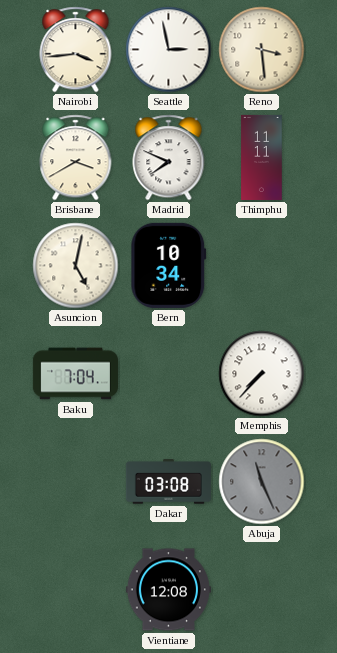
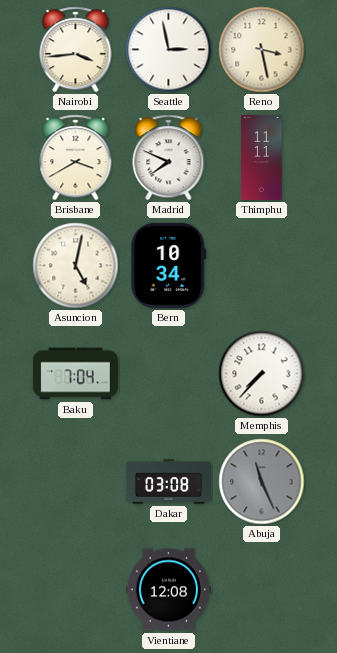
Reno: 3:29 -> 3:28 (262, 50)
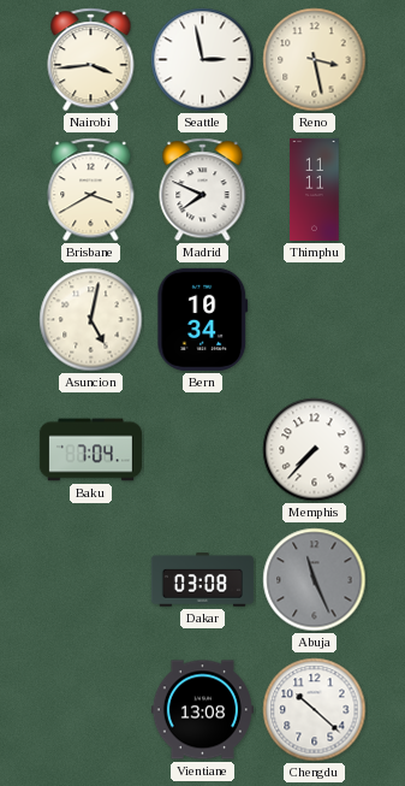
Vientiane: 12:08 -> 13:08 (202, 710)
Chengdu: none -> 10:22 (315, 710)
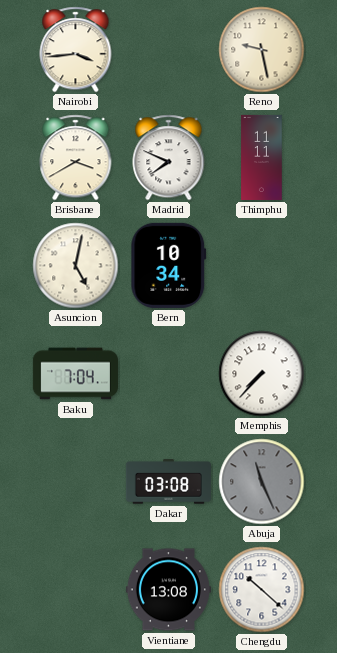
Seattle: 2:58 -> none (203, 60)
Reno: 3:28 -> 9:28 (262, 50)
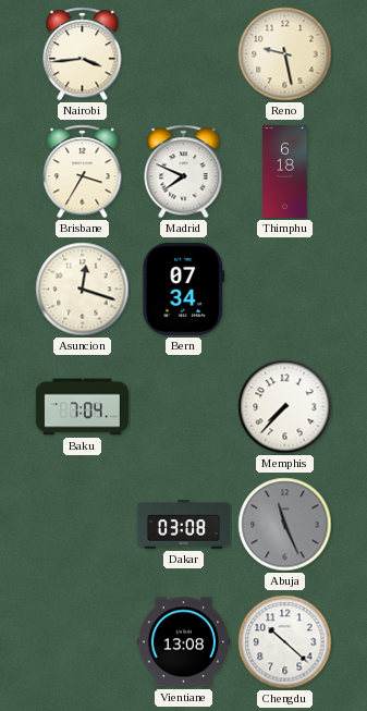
Brisbane: 3:40 -> 3:35 (83, 172)
Thimphu: 11:11 -> 6:18 (285, 171)
Asuncion: 5:02 -> 12:18 (83, 290)
Bern: 10:34 -> 07:34 (184, 289)
